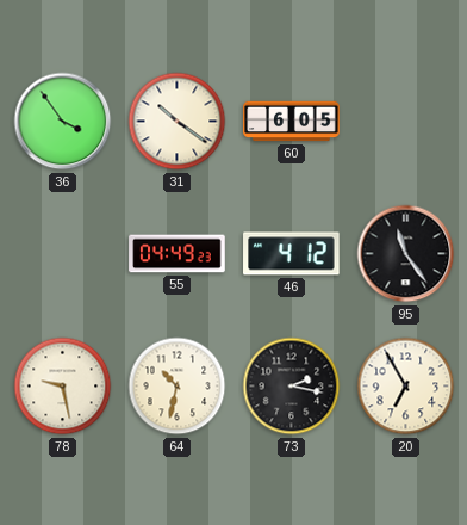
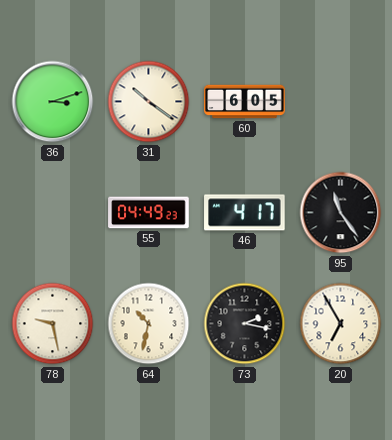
36: 3:54 -> 3:12 (53, 102)
46: 4:12 -> 4:17 (245, 213)
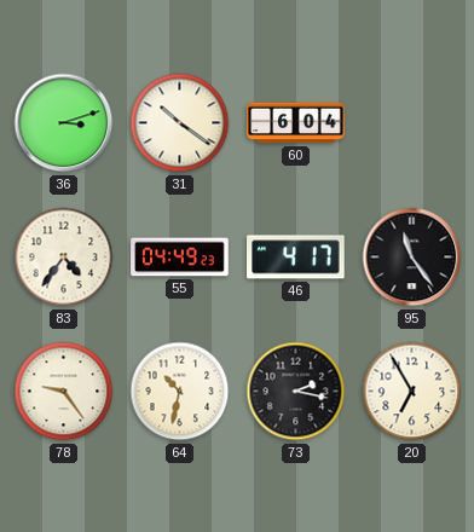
60: 6:05 -> 6:04 (296, 123)
83: none -> 4:36 (64, 258)
78: 9:28 -> 9:24 (64, 392)
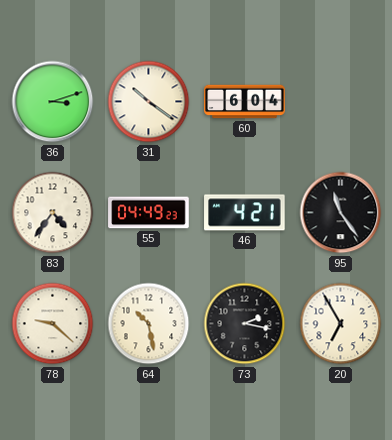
46: 4:17 -> 4:21 (245, 213)
78: 9:24 -> 9:22 (53, 324)
64: 10:32 -> 10:28 (149, 324)
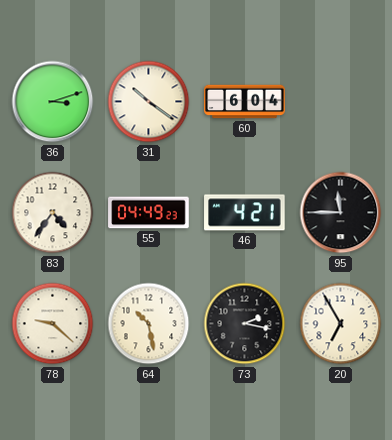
95: 11:24 -> 11:45 (341, 213)
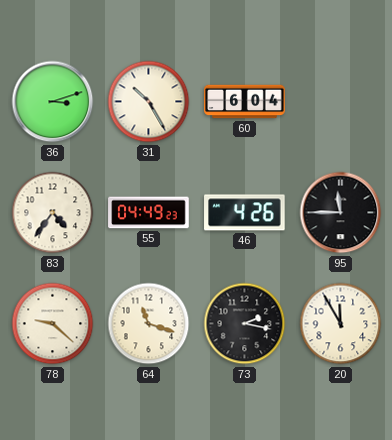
31: 10:21 -> 10:25 (149, 102)
46: 4:21 -> 4:26 (245, 213)
64: 10:28 -> 11:18 (149, 324)
20: 6:55 -> 11:55 (341, 324)
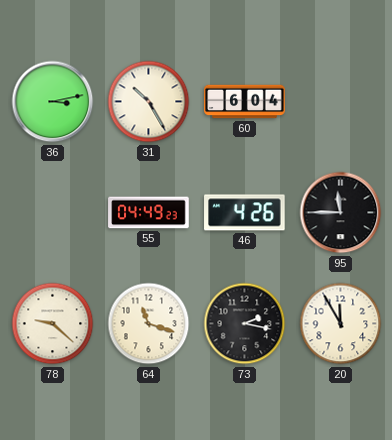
36: 3:12 -> 3:13 (53, 102)
83: 4:36 -> none (53, 213)
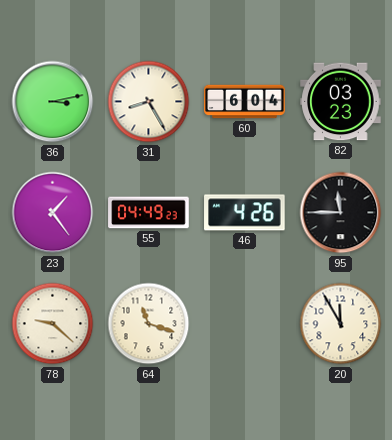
31: 10:25 -> 8:25 (149, 102)
82: none -> 03:23 (341, 102)
23: none -> 1:24 (53, 213)
73: 2:17 -> none (245, 324)
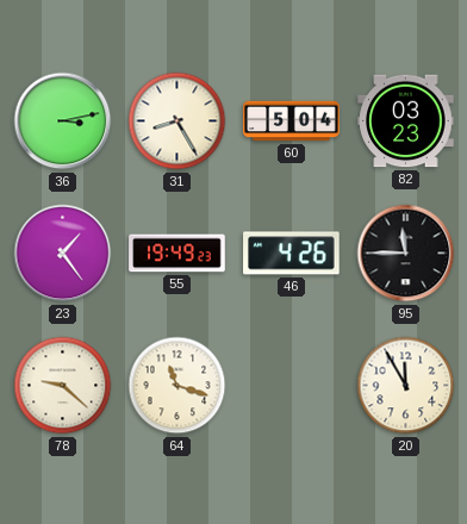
60: 6:04 -> 5:04 (292, 121)
55: 04:49 -> 19:49 (178, 254)
